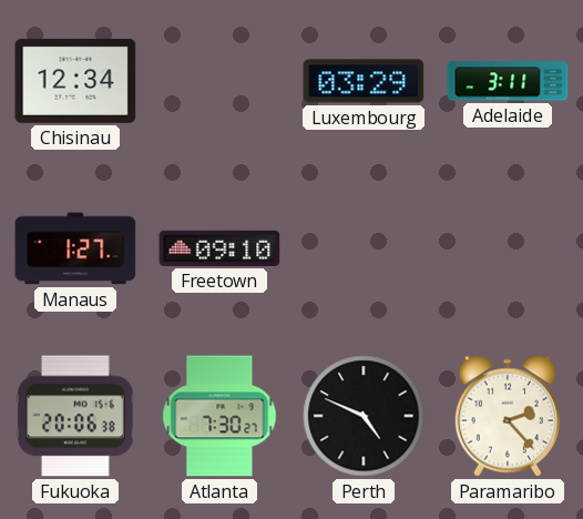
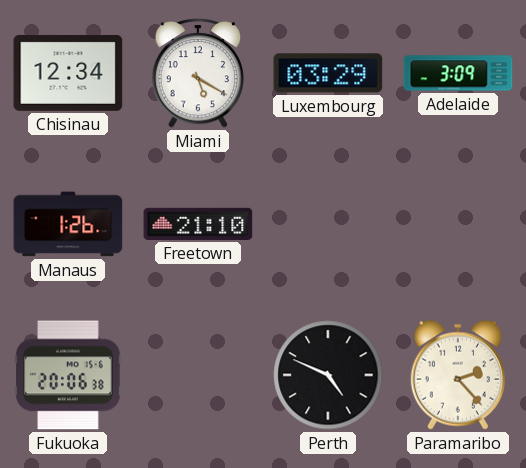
Miami: none -> 5:20 (197, 74)
Adelaide: 3:11 -> 3:09 (458, 73)
Manaus: 1:27 -> 1:26 (68, 224)
Freetown: 09:10 -> 21:10 (198, 224)
Atlanta: 7:30 -> none (219, 416)
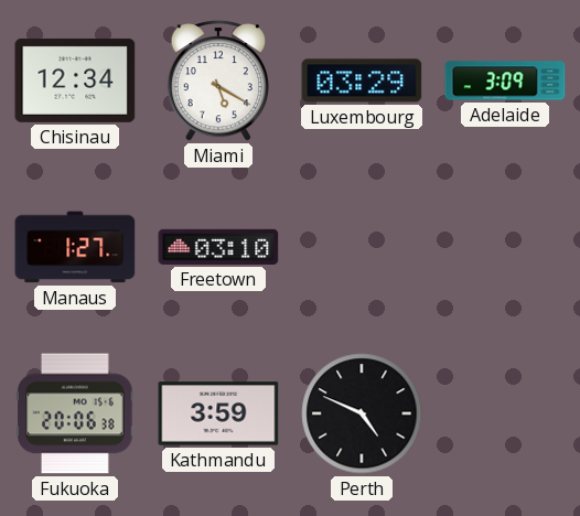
Manaus: 1:26 -> 1:27 (75, 247)
Freetown: 21:10 -> 03:10 (218, 247)
Kathmandu: none -> 3:59 (218, 413)
Paramaribo: 2:23 -> none (458, 375)
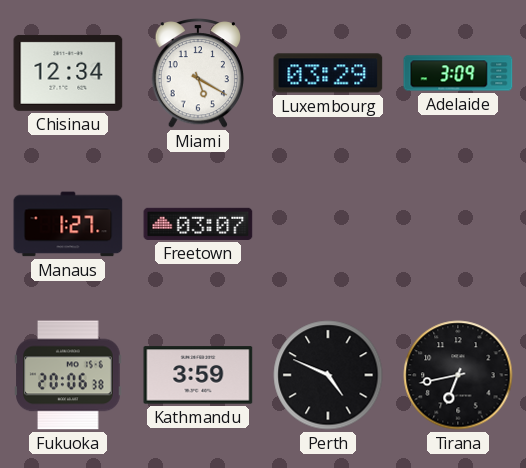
Freetown: 03:10 -> 03:07 (198, 224)
Tirana: none -> 6:43 (458, 375)
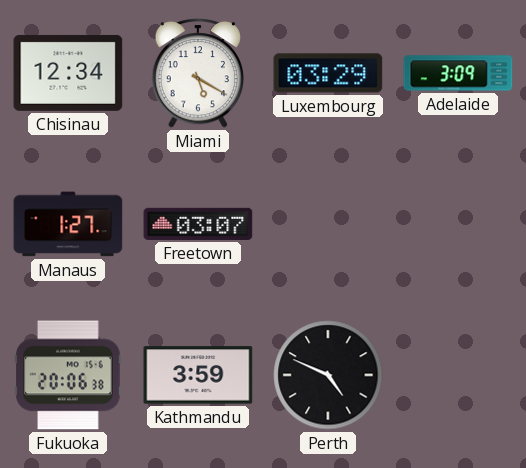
Tirana: 6:43 -> none (458, 375)
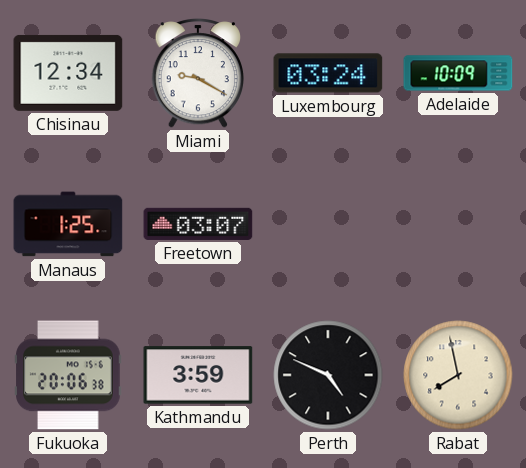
Miami: 5:20 -> 9:20 (197, 74)
Luxembourg: 03:29 -> 03:24 (328, 73)
Adelaide: 3:09 -> 10:09 (458, 73)
Manaus: 1:27 -> 1:25 (68, 224)
Rabat: none -> 7:58 (458, 375)
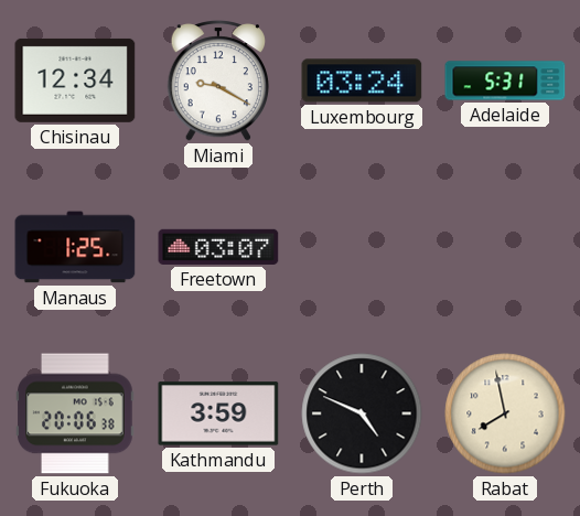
Adelaide: 10:09 -> 5:31 (505, 80)
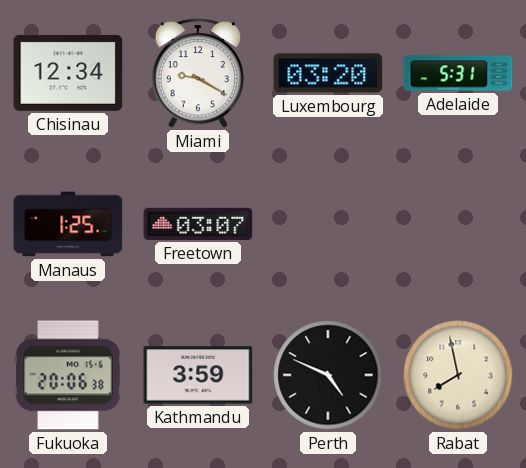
Luxembourg: 03:24 -> 03:20 (328, 73)
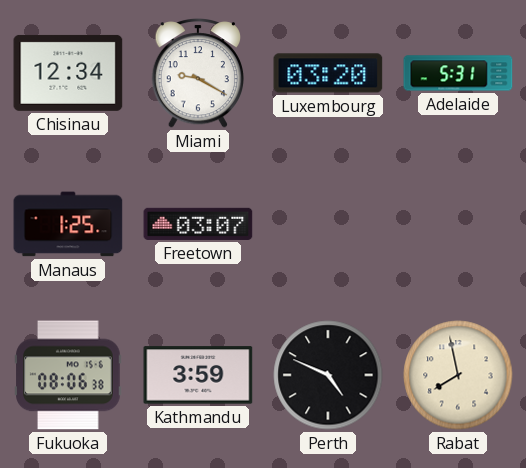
Fukuoka: 20:06 -> 08:06 (68, 375)
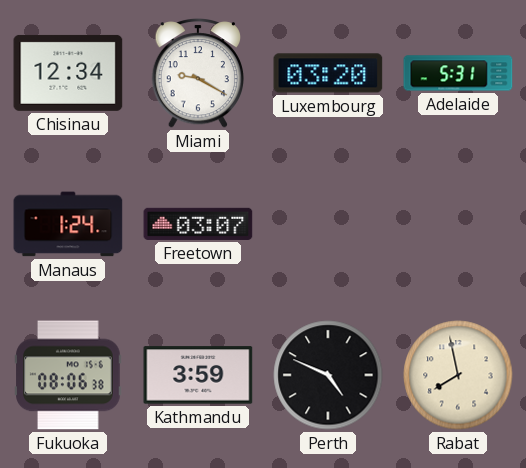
Manaus: 1:25 -> 1:24 (68, 224)
